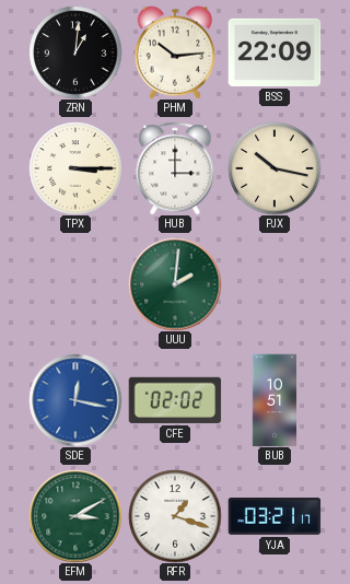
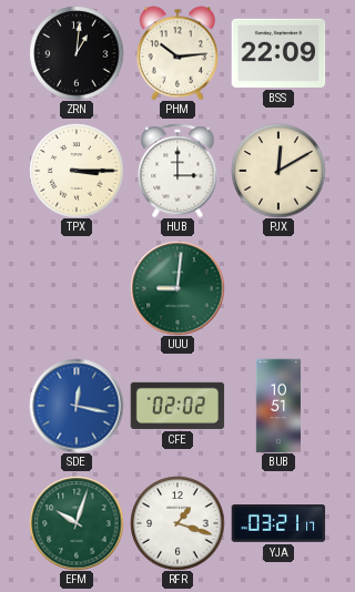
PJX: 10:17 -> 12:10 (278, 171)
UUU: 2:01 -> 9:01 (177, 288)
EFM: 3:10 -> 10:03 (77, 523)
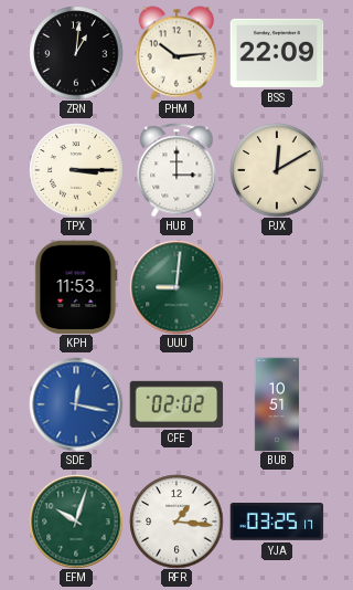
KPH: none -> 11:53 (76, 287)
RFR: 1:18 -> 1:16 (176, 521)
YJA: 03:21 -> 03:25 (277, 523)
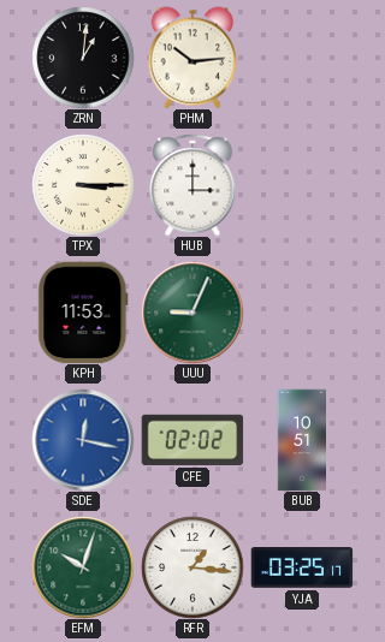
BSS: 22:09 -> none (277, 53)
PJX: 12:10 -> none (277, 170)
UUU: 9:01 -> 9:04 (192, 313)
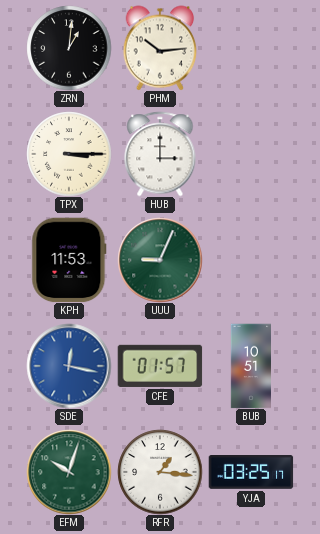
CFE: 02:02 -> 01:57 (160, 366)
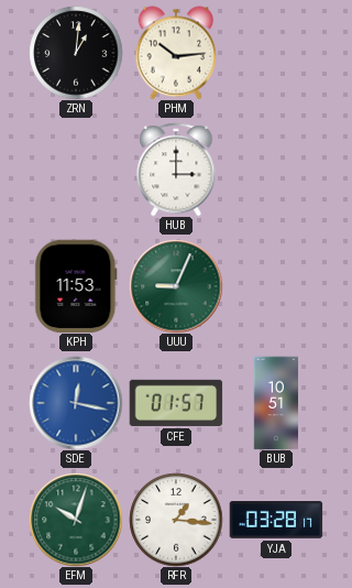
TPX: 3:15 -> none (69, 154)
YJA: 03:25 -> 03:28 (276, 521)
